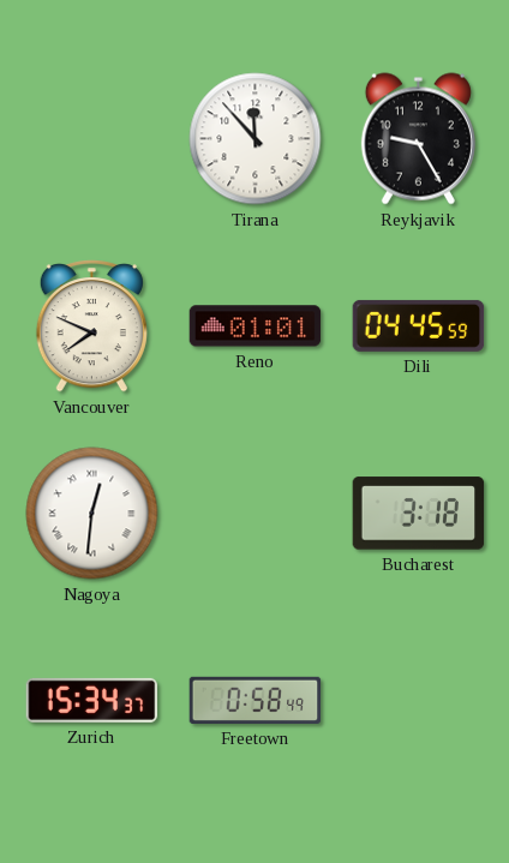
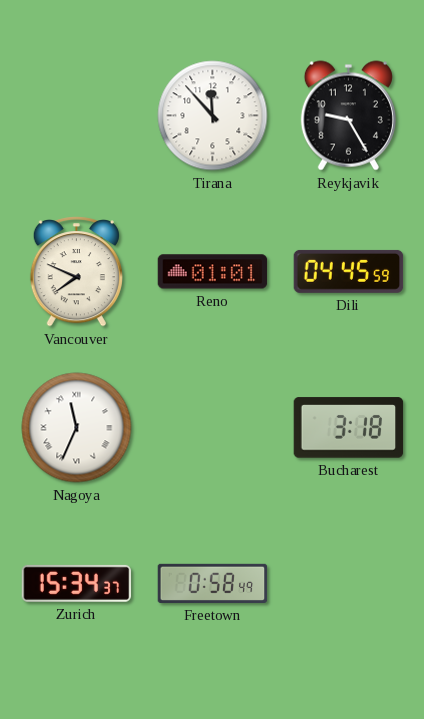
Nagoya: 12:31 -> 11:34 (77, 428)
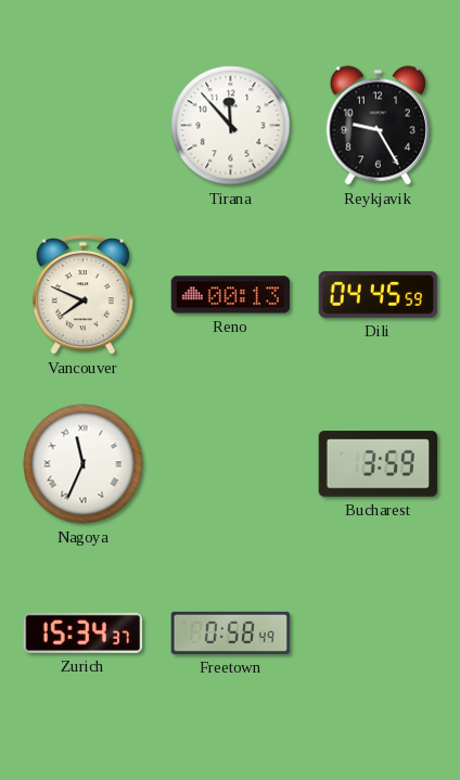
Reno: 01:01 -> 00:13 (231, 295)
Bucharest: 3:18 -> 3:59 (379, 464)
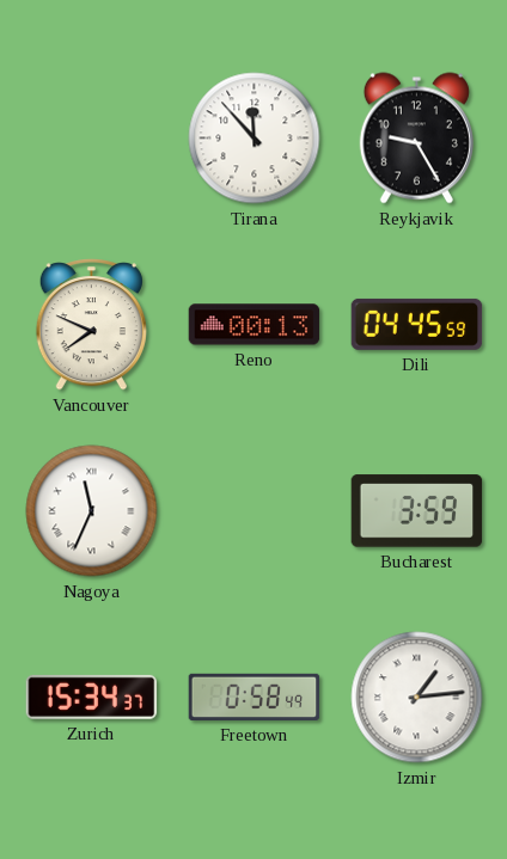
Izmir: none -> 1:14 (417, 698)
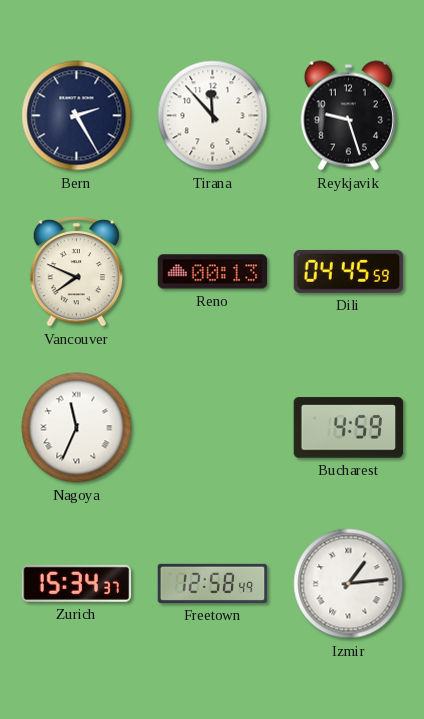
Bern: none -> 2:25 (77, 116)
Reykjavik: 9:25 -> 9:27 (348, 116)
Bucharest: 3:59 -> 4:59 (349, 428)
Freetown: 0:58 -> 12:58 (213, 583)
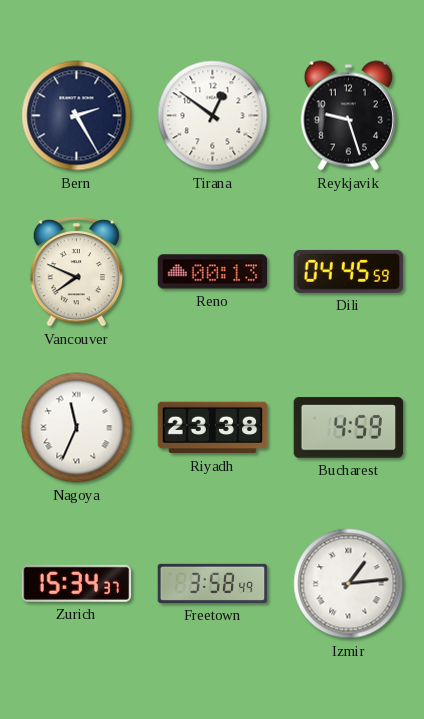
Tirana: 11:53 -> 12:51 (213, 116)
Riyadh: none -> 23:38 (213, 428)
Freetown: 12:58 -> 3:58 (213, 583)
